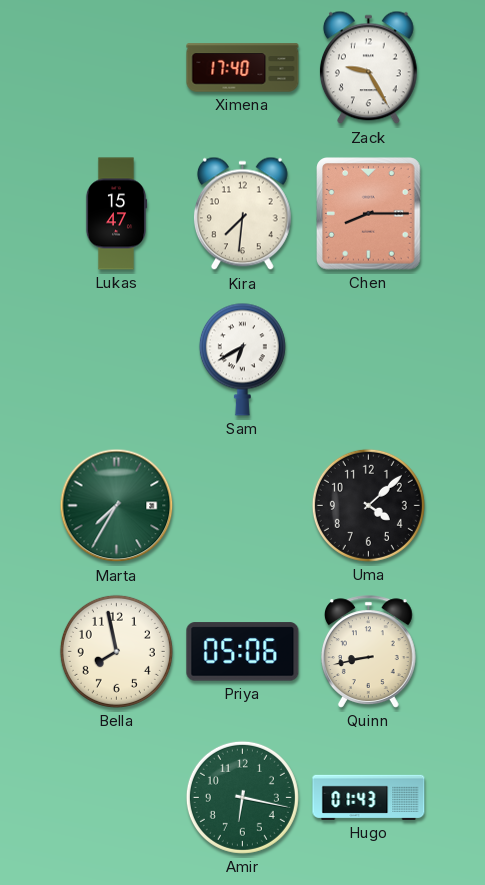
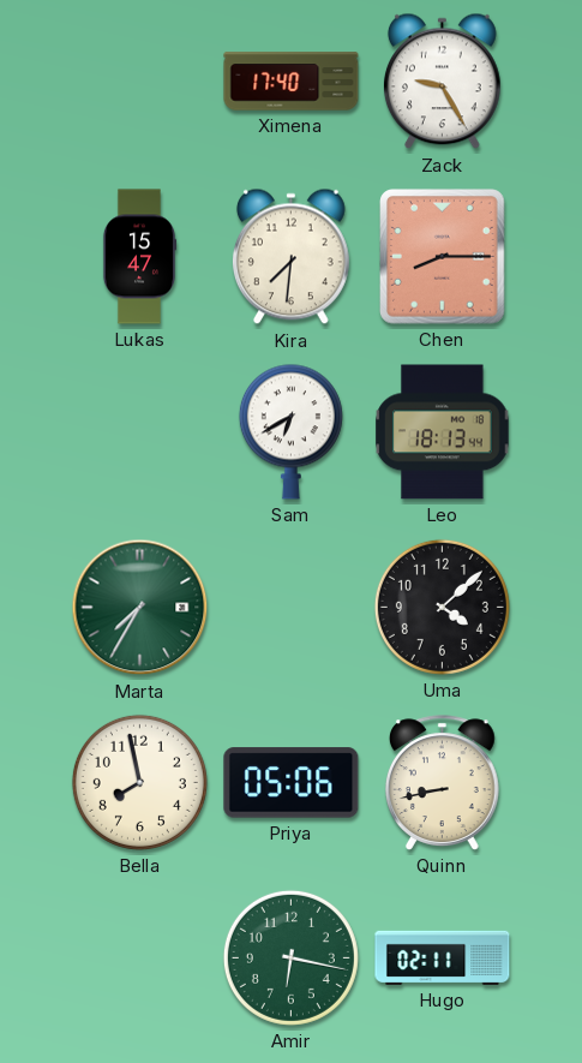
Leo: none -> 18:13 (443, 432)
Hugo: 01:43 -> 02:11 (443, 957)
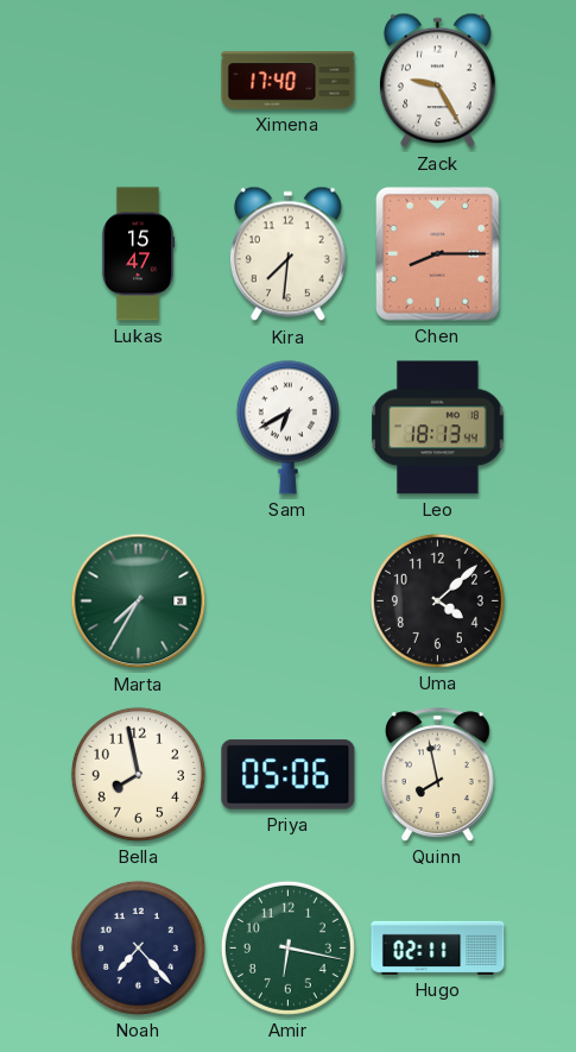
Quinn: 8:43 -> 7:58 (437, 775)
Noah: none -> 7:23 (138, 947)
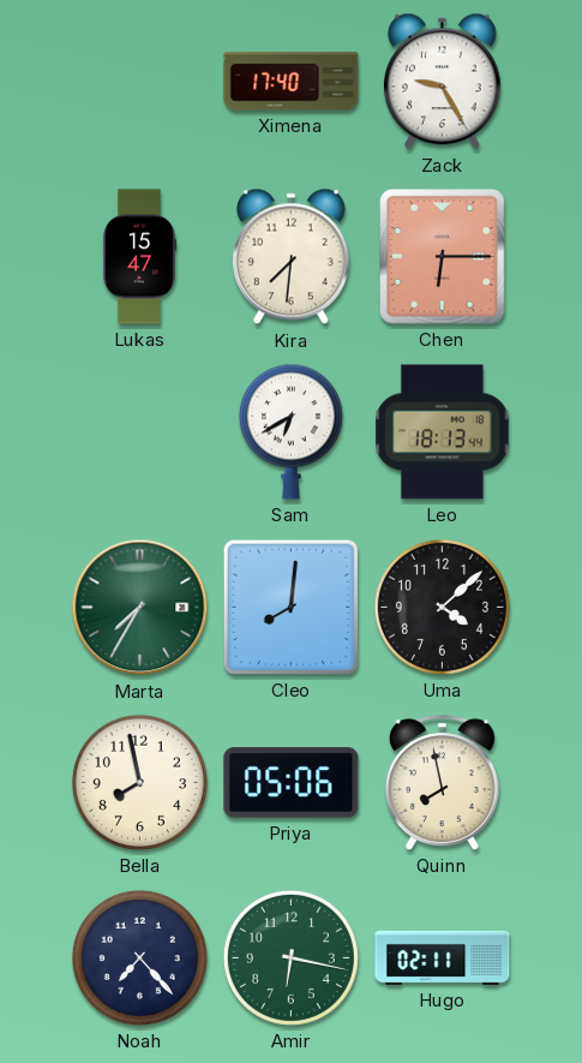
Chen: 8:15 -> 6:15 (443, 257)
Cleo: none -> 8:01 (290, 607)
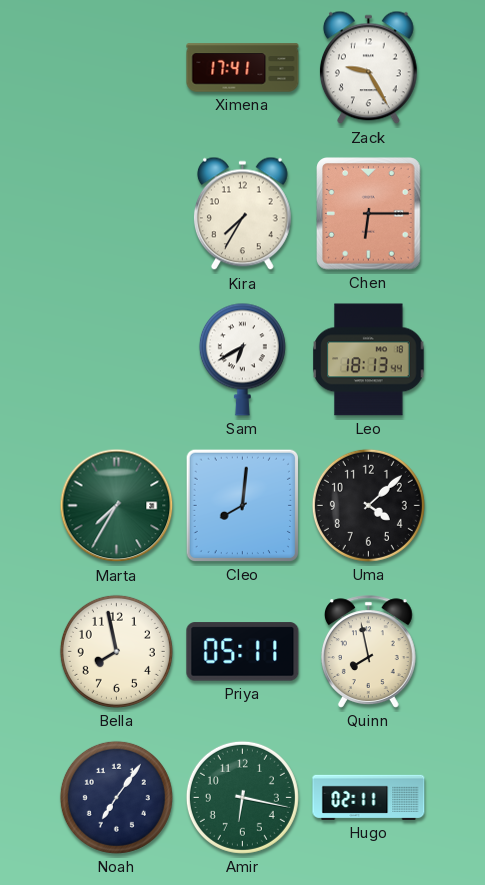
Ximena: 17:40 -> 17:41 (243, 68)
Lukas: 15:47 -> none (139, 257)
Kira: 7:31 -> 7:35 (242, 214)
Priya: 05:06 -> 05:11 (243, 652)
Noah: 7:23 -> 7:06 (116, 797)
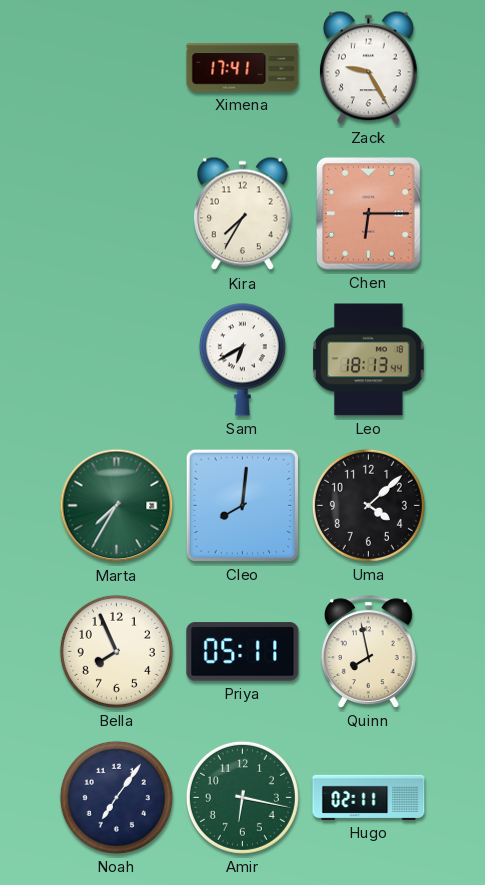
Bella: 7:58 -> 7:56 (116, 651)
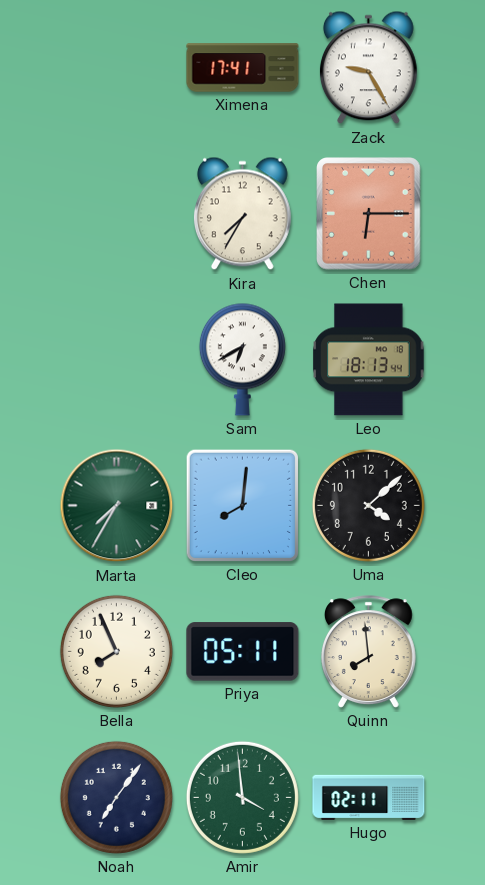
Quinn: 7:58 -> 7:59 (368, 652)
Amir: 6:17 -> 3:59 (242, 797)
